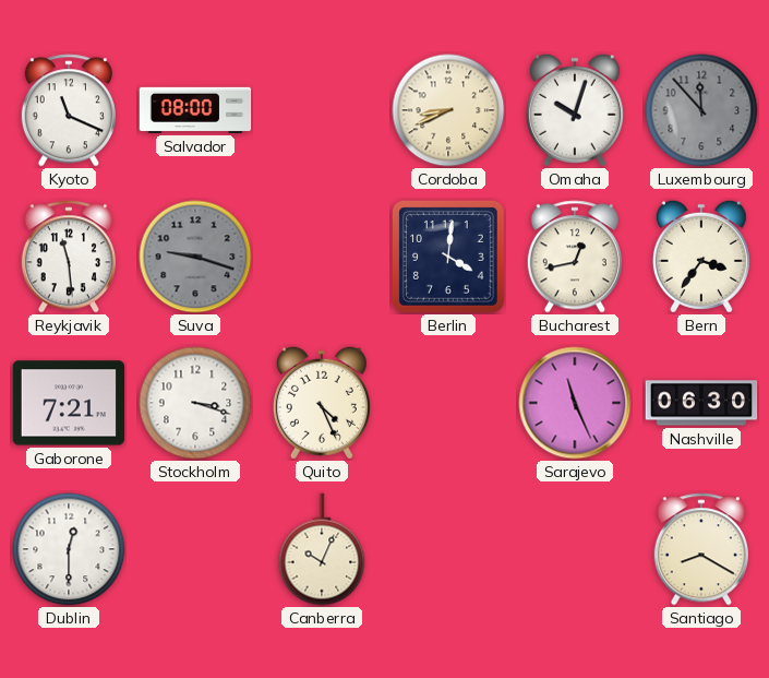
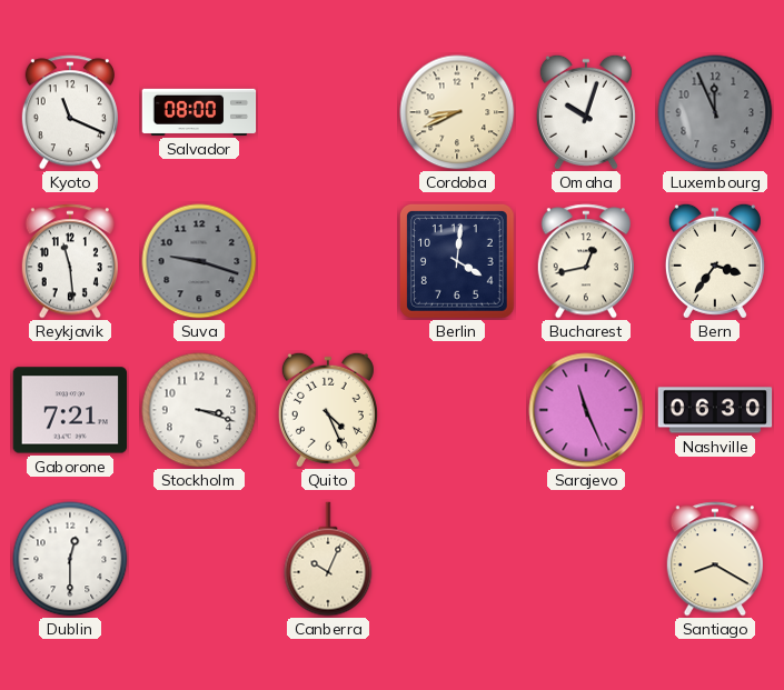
Luxembourg: 11:53 -> 11:56 (715, 112)
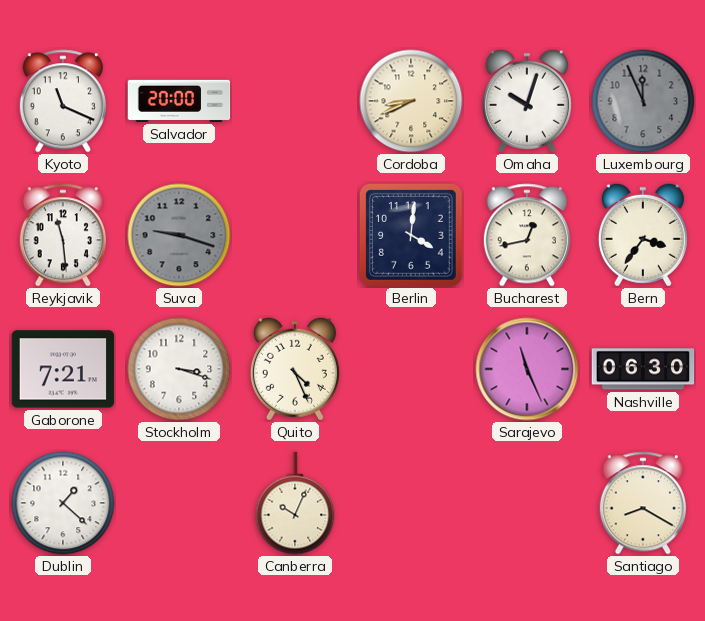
Salvador: 08:00 -> 20:00 (179, 101)
Dublin: 12:30 -> 1:22 (63, 503)
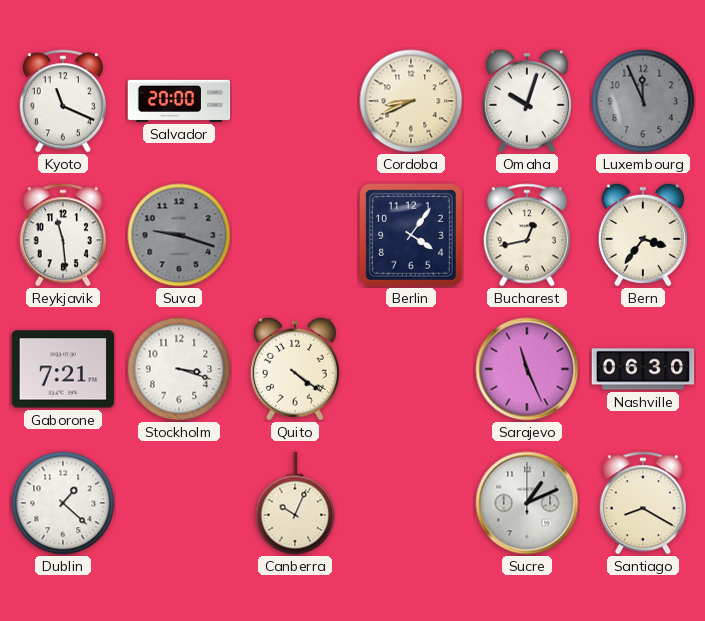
Berlin: 4:01 -> 4:06 (411, 235)
Quito: 4:26 -> 4:21 (295, 369)
Sucre: none -> 1:11 (527, 503)
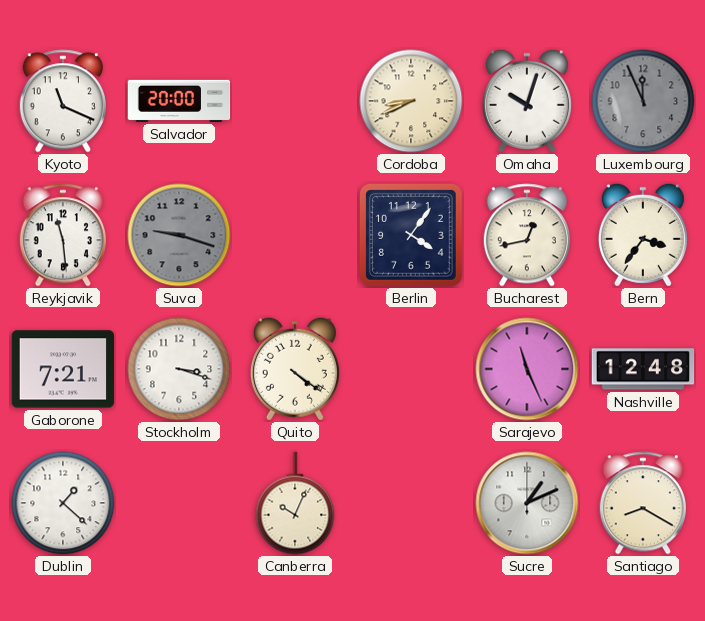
Nashville: 06:30 -> 12:48 (643, 369)
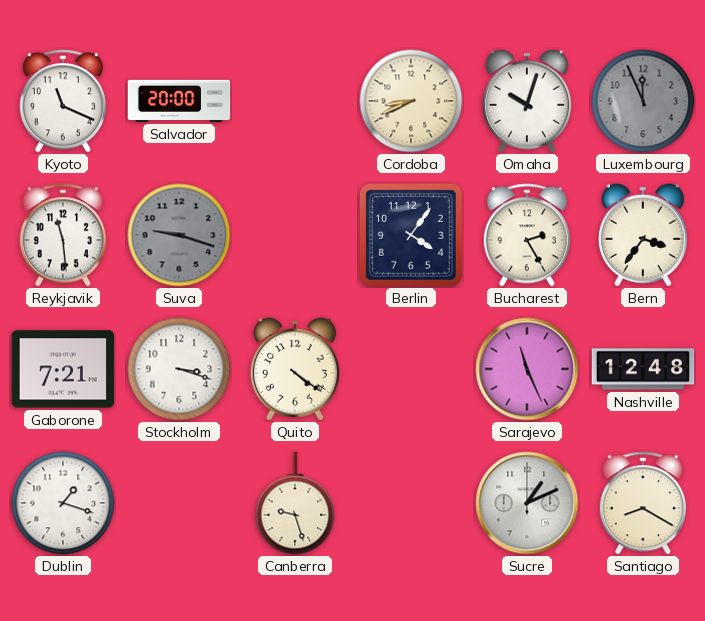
Bucharest: 12:43 -> 2:25 (527, 235)
Dublin: 1:22 -> 1:18 (63, 503)
Canberra: 10:04 -> 9:27 (295, 503)
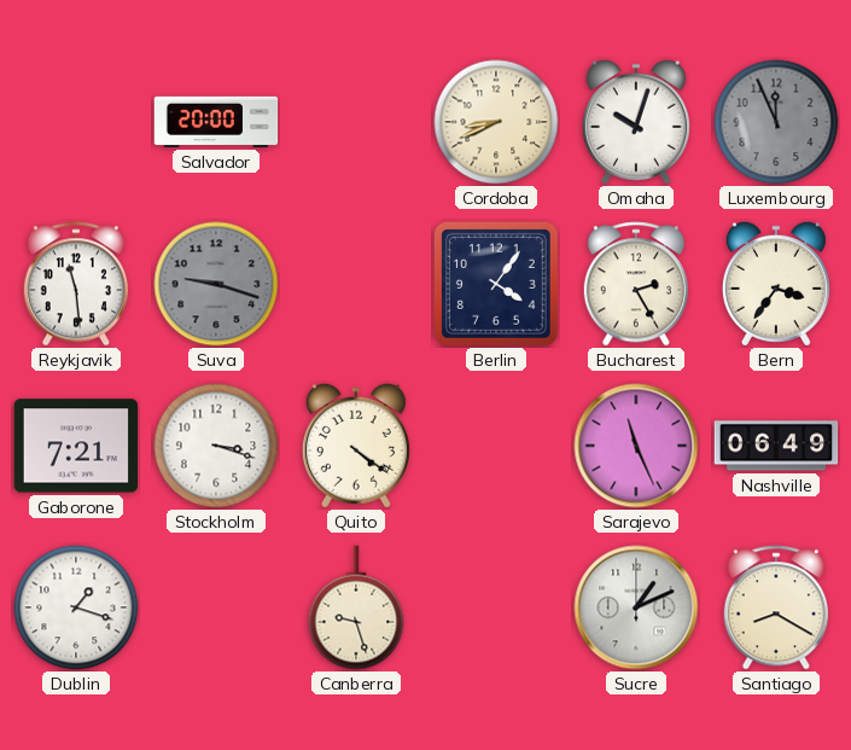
Kyoto: 11:19 -> none (63, 101)
Nashville: 12:48 -> 06:49 (776, 446)
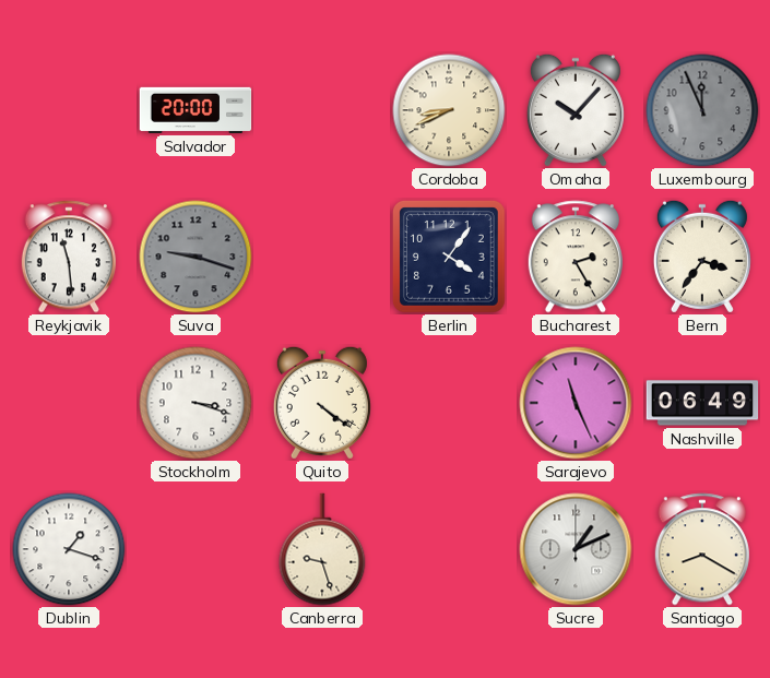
Omaha: 10:03 -> 10:07 (576, 110)
Gaborone: 7:21 -> none (76, 446)
